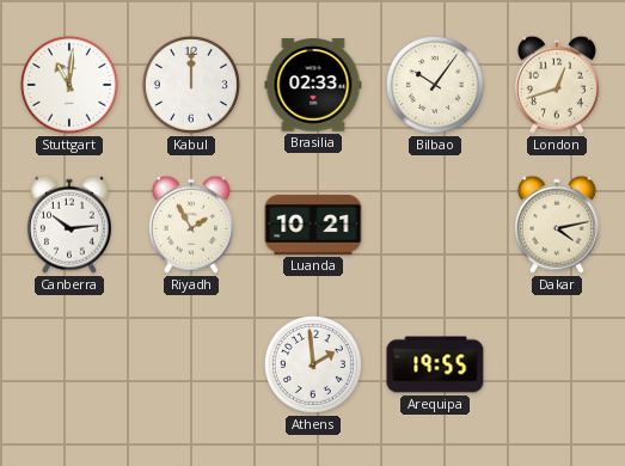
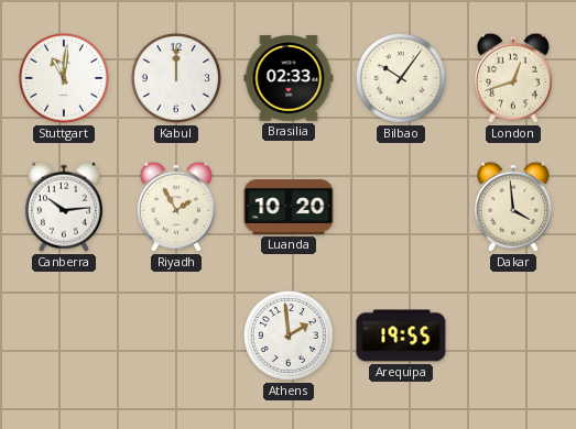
Luanda: 10:21 -> 10:20 (289, 207)
Dakar: 4:13 -> 3:59 (513, 207)
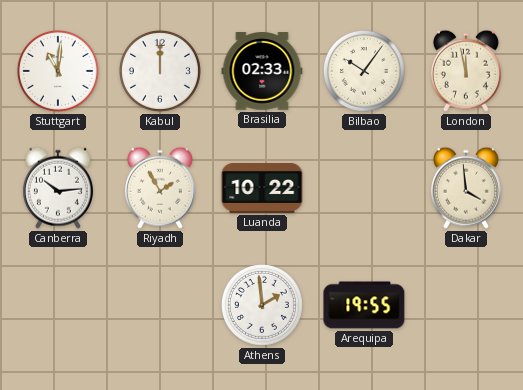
London: 12:42 -> 11:58 (466, 71)
Luanda: 10:20 -> 10:22 (262, 188)
